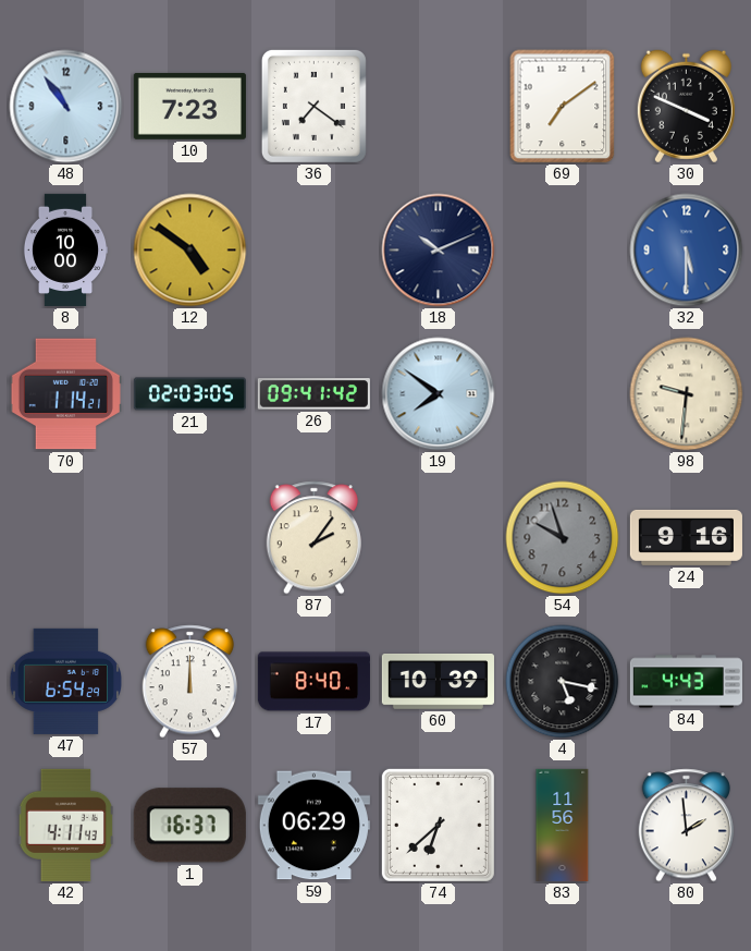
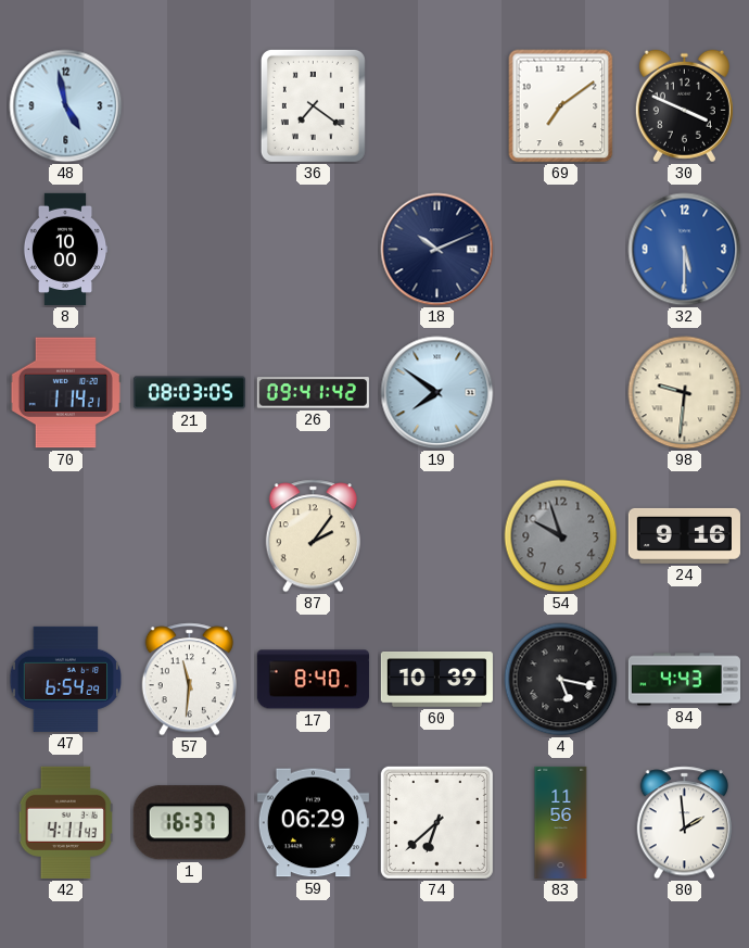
48: 10:54 -> 4:58 (66, 106)
10: 7:23 -> none (189, 106)
12: 4:51 -> none (190, 251)
21: 02:03 -> 08:03 (189, 393)
57: 12:00 -> 11:31 (189, 680)
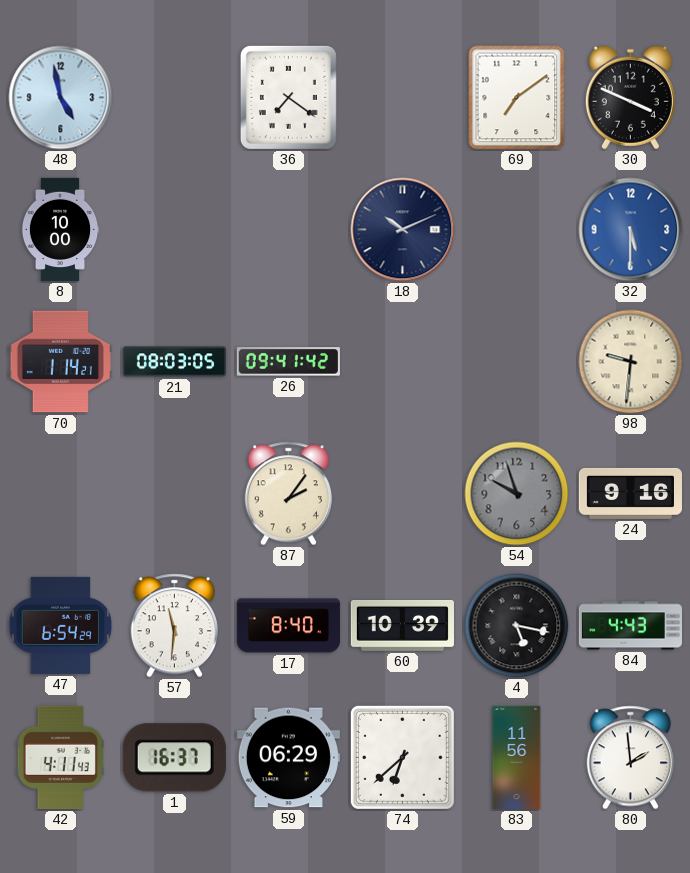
19: 7:51 -> none (437, 393)
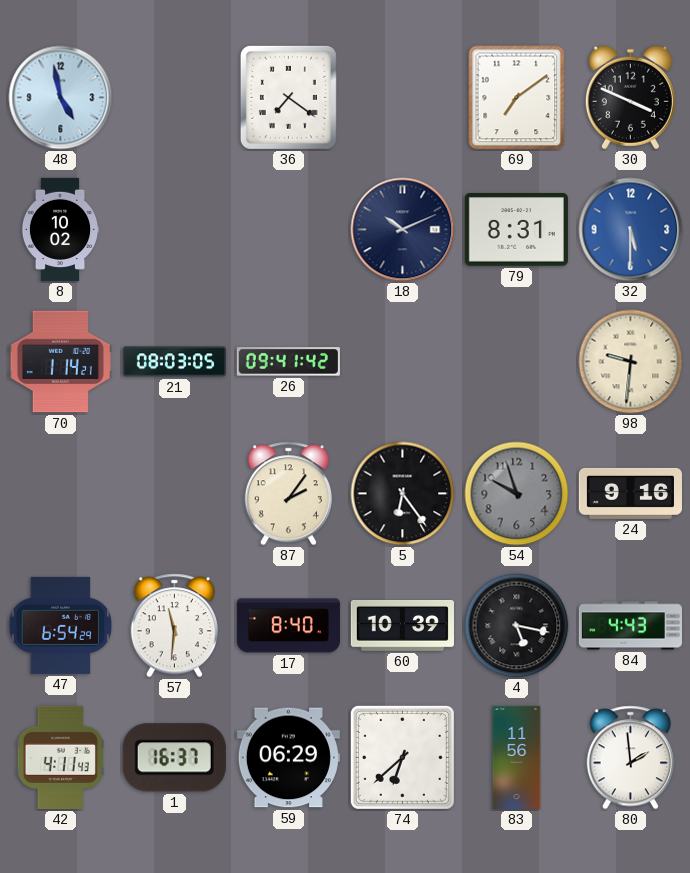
8: 10:00 -> 10:02 (60, 229)
79: none -> 8:31 (516, 230)
5: none -> 6:24 (403, 494)
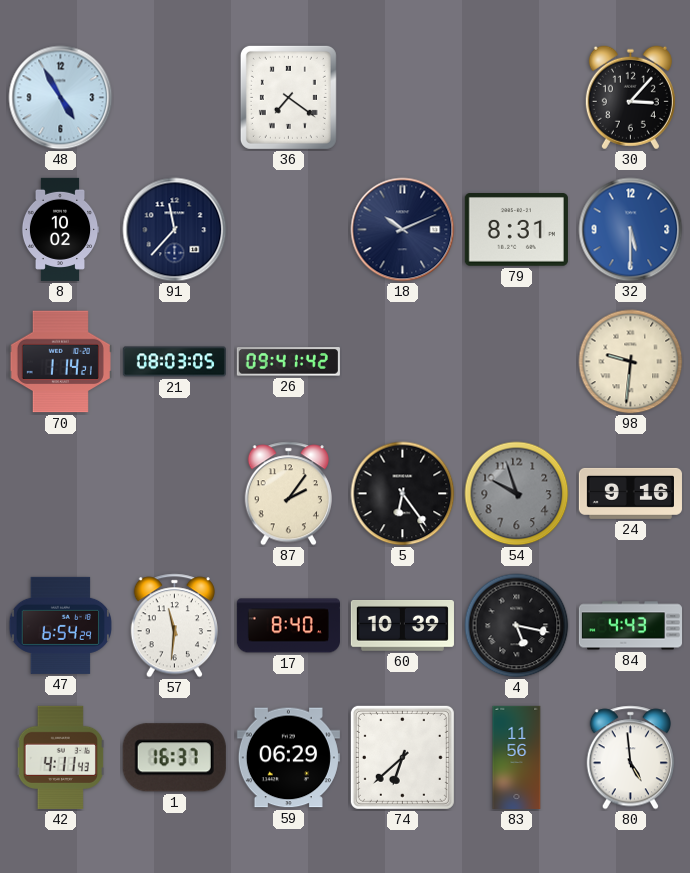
48: 4:58 -> 4:55 (61, 98)
69: 7:09 -> none (517, 98)
30: 3:49 -> 3:07 (630, 98)
91: none -> 11:37 (175, 230)
80: 1:59 -> 4:59 (630, 758)
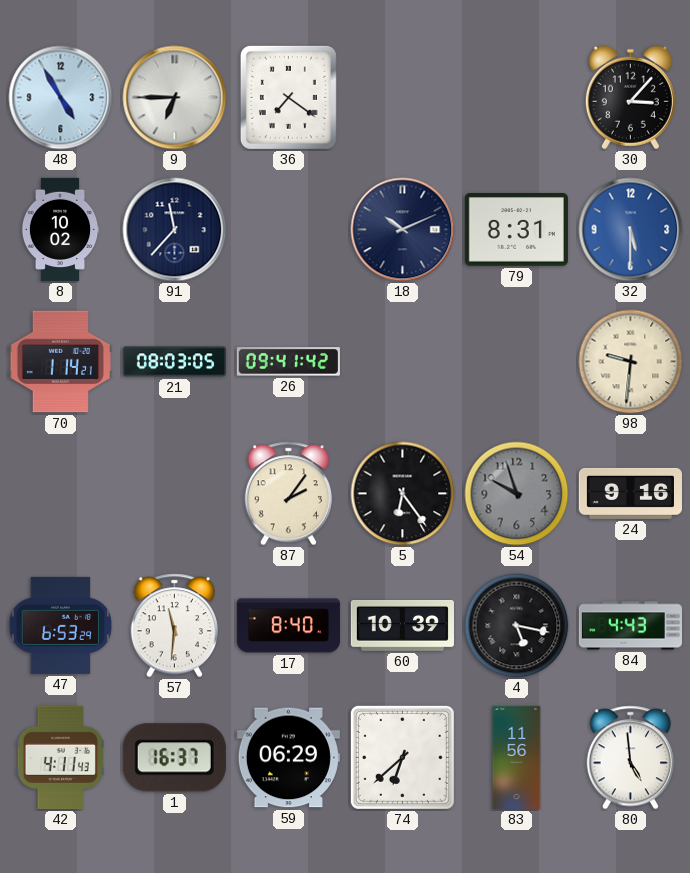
9: none -> 6:45 (175, 98)
47: 6:54 -> 6:53 (61, 625)
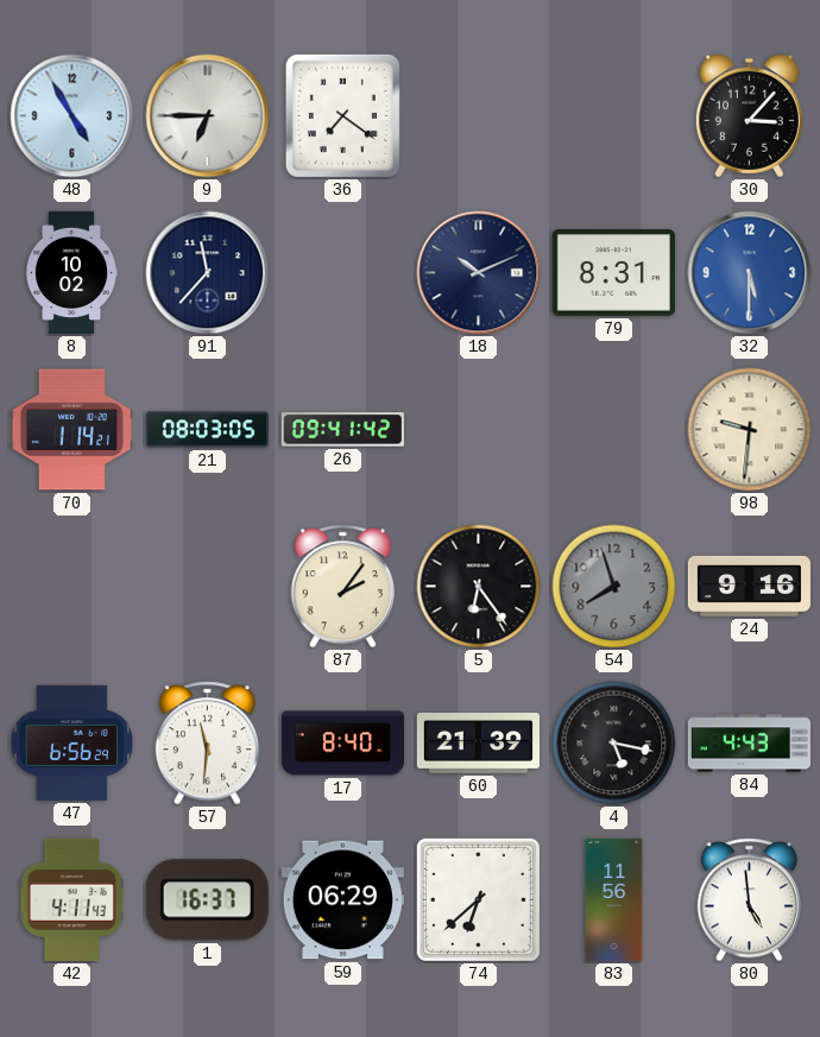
54: 9:57 -> 7:57 (614, 587)
47: 6:53 -> 6:56 (72, 742)
60: 10:39 -> 21:39 (478, 744)
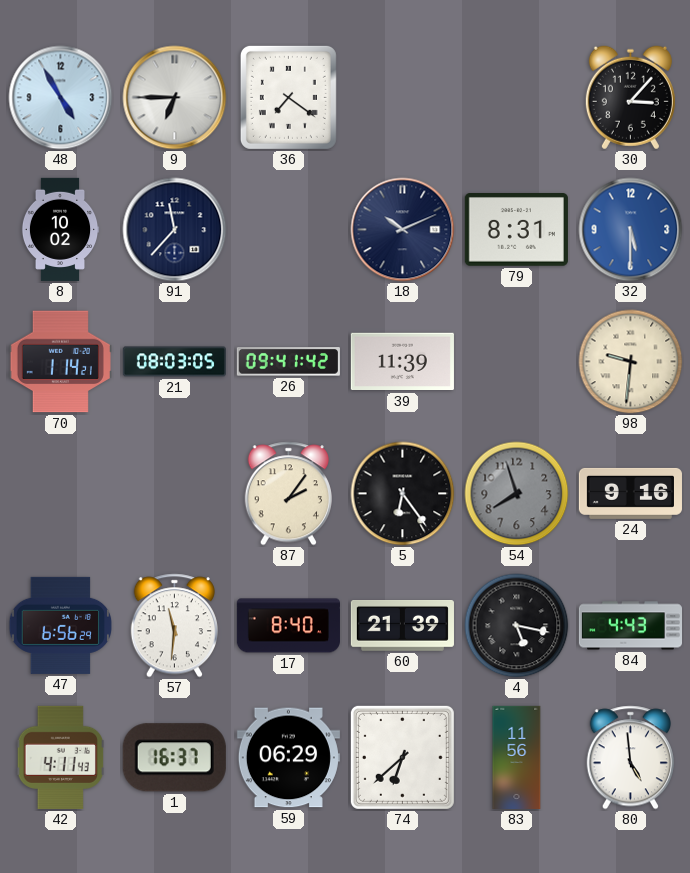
39: none -> 11:39 (402, 362)
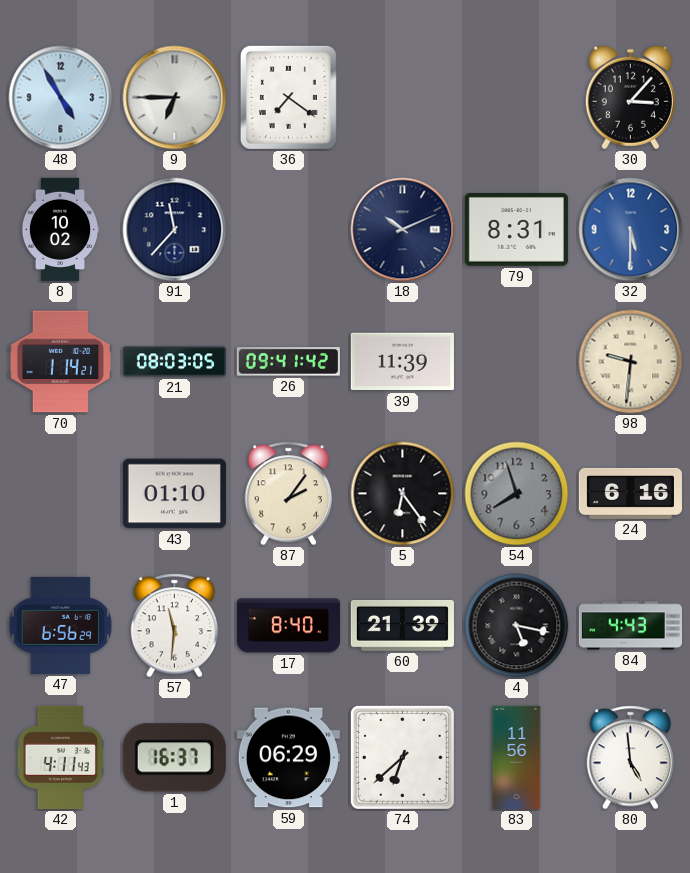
43: none -> 01:10 (174, 494)
24: 9:16 -> 6:16 (630, 493)
